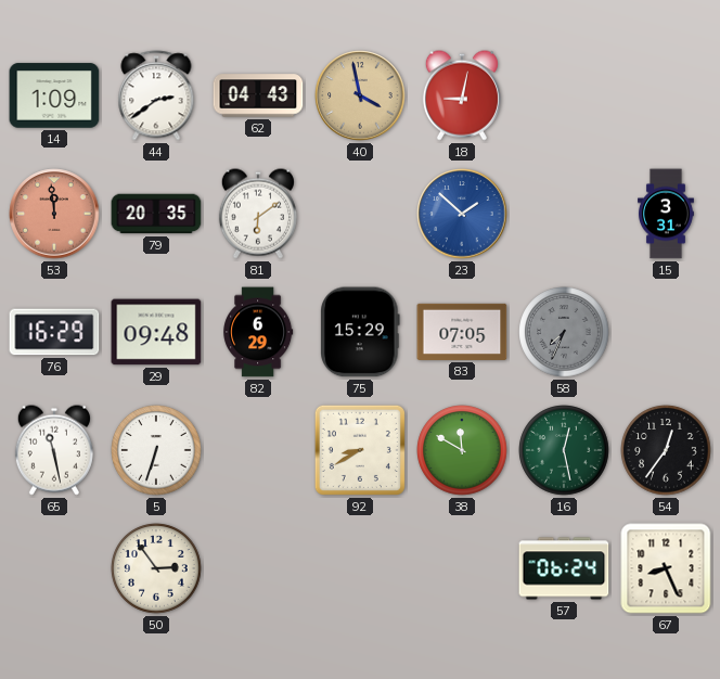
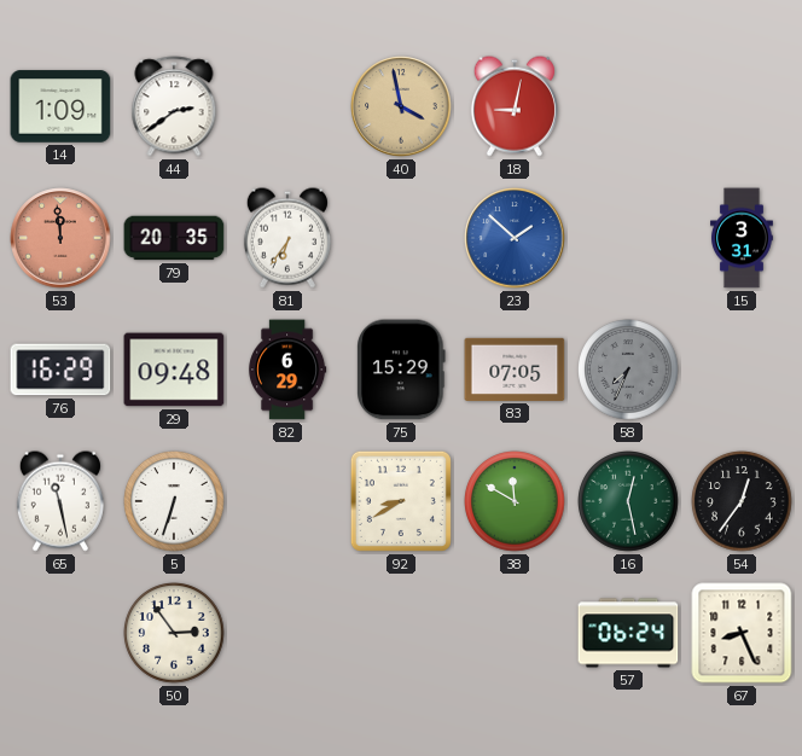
62: 04:43 -> none (258, 95)
81: 6:09 -> 6:36 (287, 238)
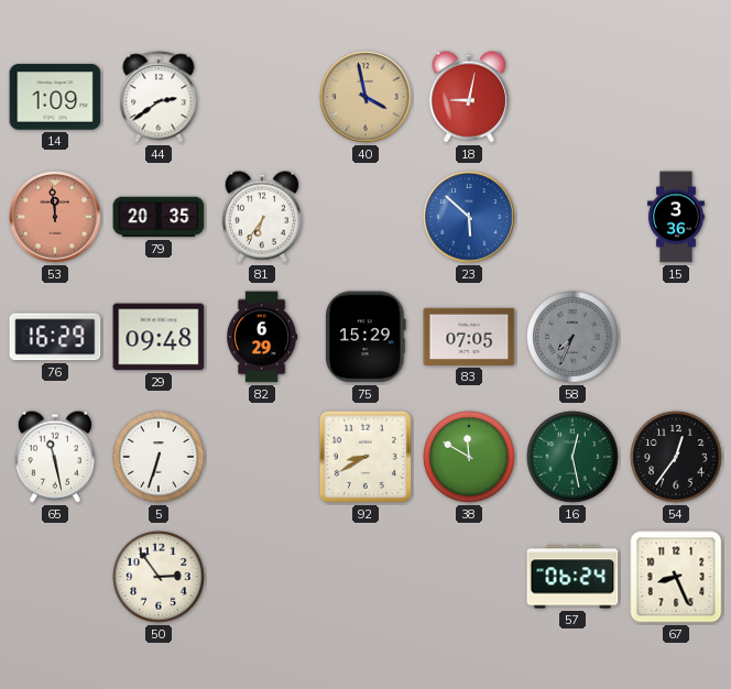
23: 1:52 -> 5:52 (469, 217)
15: 3:31 -> 3:36 (677, 217)
